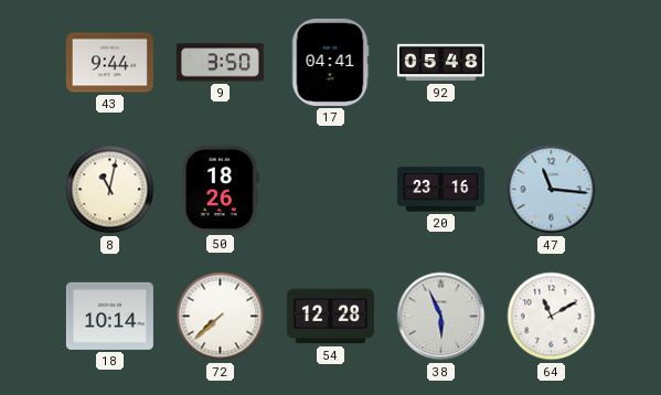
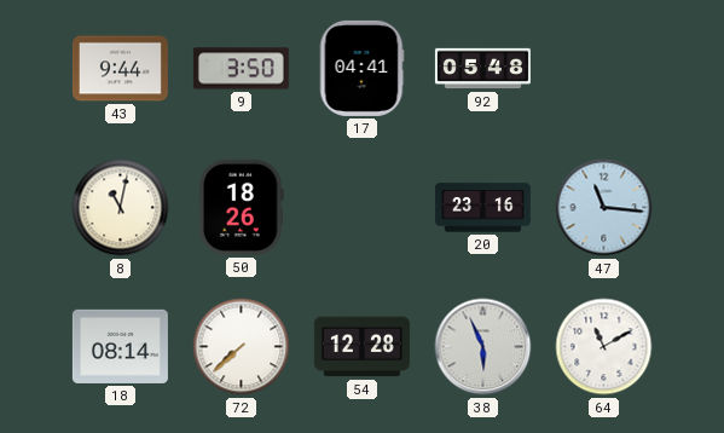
18: 10:14 -> 08:14 (120, 346)
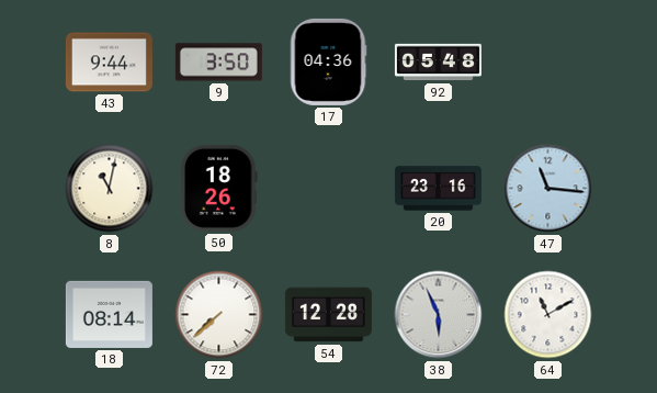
17: 04:41 -> 04:36 (328, 61)
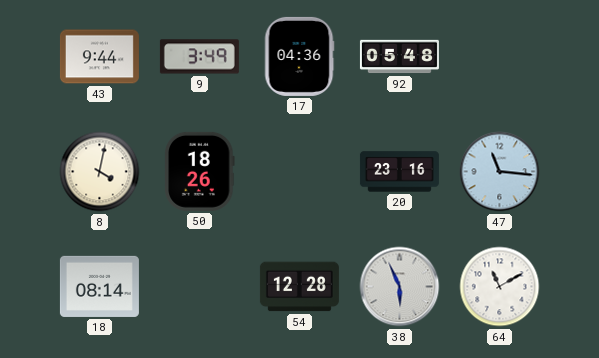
9: 3:50 -> 3:49 (199, 57)
8: 11:02 -> 4:02 (100, 172)
72: 7:38 -> none (219, 315)
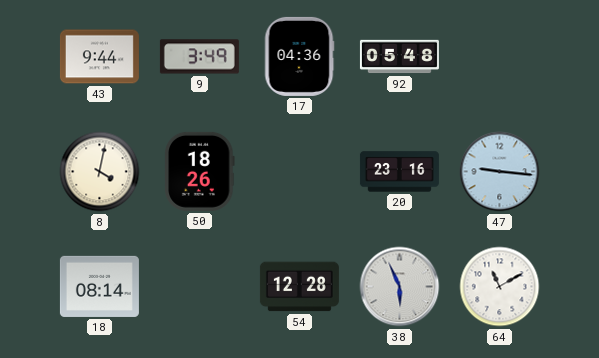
47: 11:16 -> 9:16 (500, 172)
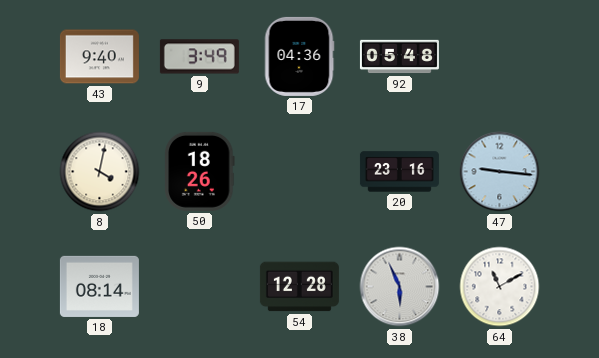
43: 9:44 -> 9:40 (99, 57)
